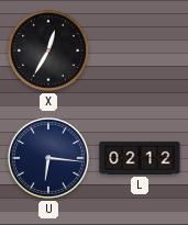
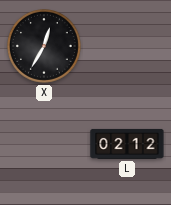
U: 6:16 -> none (49, 159)
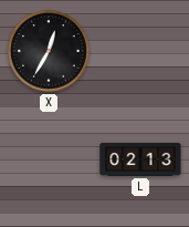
L: 02:12 -> 02:13 (140, 159)
